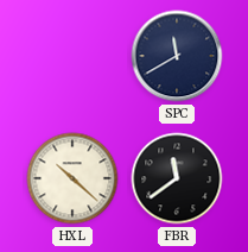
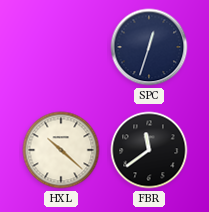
SPC: 11:40 -> 12:33 (149, 47)
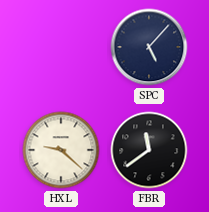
SPC: 12:33 -> 5:07 (149, 47)
HXL: 10:22 -> 9:22 (61, 150)
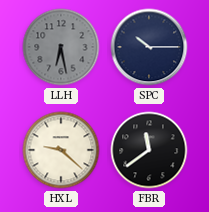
LLH: none -> 6:28 (61, 47)
SPC: 5:07 -> 10:15 (149, 47)
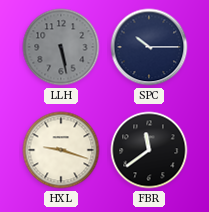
LLH: 6:28 -> 5:28 (61, 47)
HXL: 9:22 -> 9:18 (61, 150)
